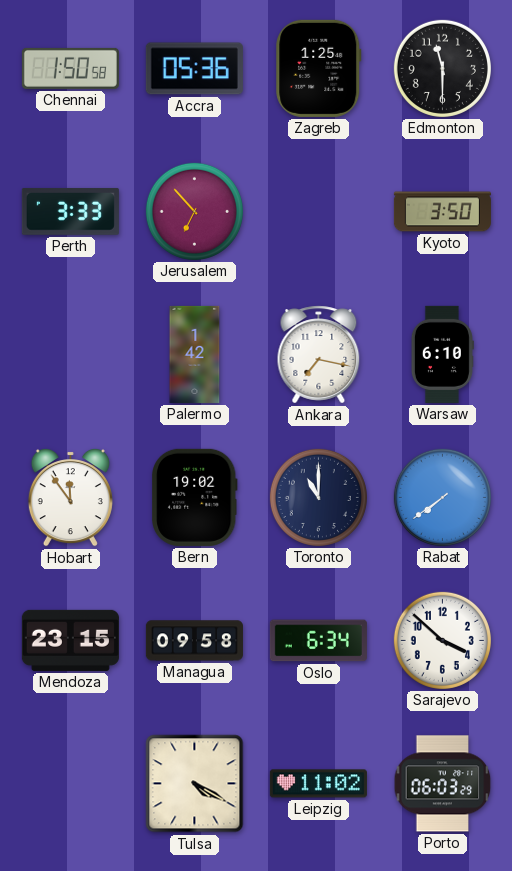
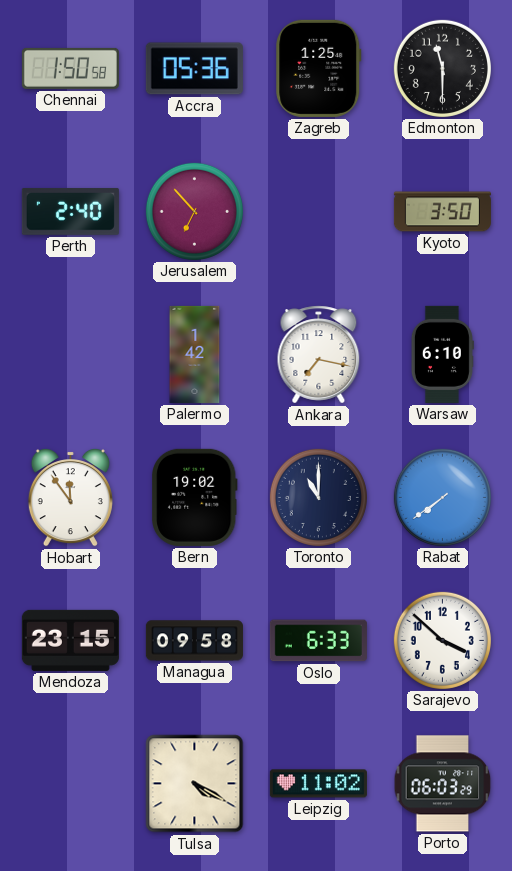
Perth: 3:33 -> 2:40 (70, 211)
Oslo: 6:34 -> 6:33 (318, 641)
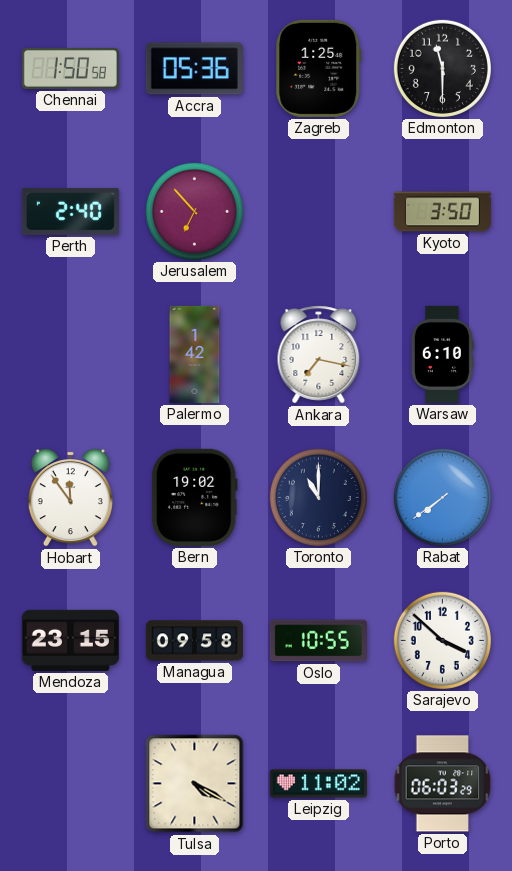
Oslo: 6:33 -> 10:55 (318, 641)
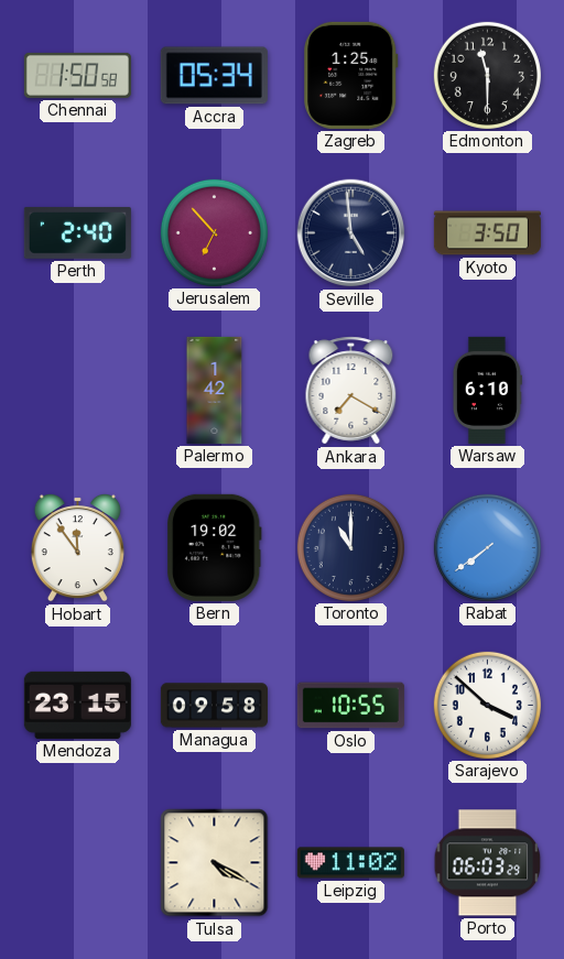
Accra: 05:36 -> 05:34 (214, 76)
Seville: none -> 4:59 (351, 233)
Ankara: 7:17 -> 7:20 (351, 391)
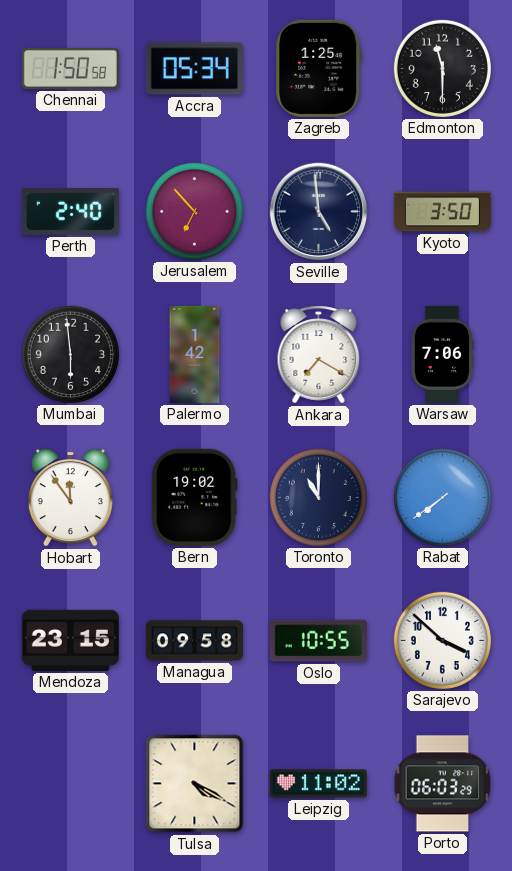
Mumbai: none -> 5:59 (70, 354)
Warsaw: 6:10 -> 7:06 (442, 354)
